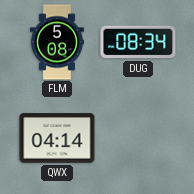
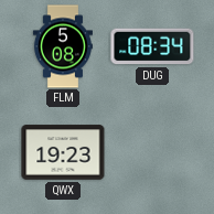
QWX: 04:14 -> 19:23 (63, 152)
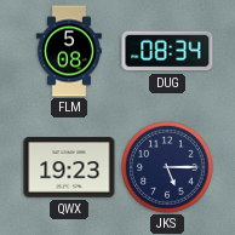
JKS: none -> 5:15 (167, 167)
